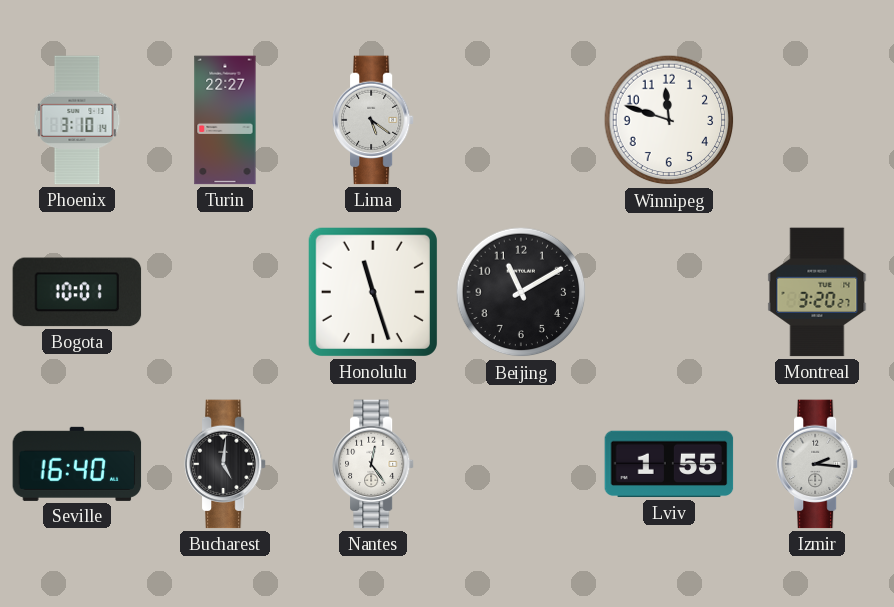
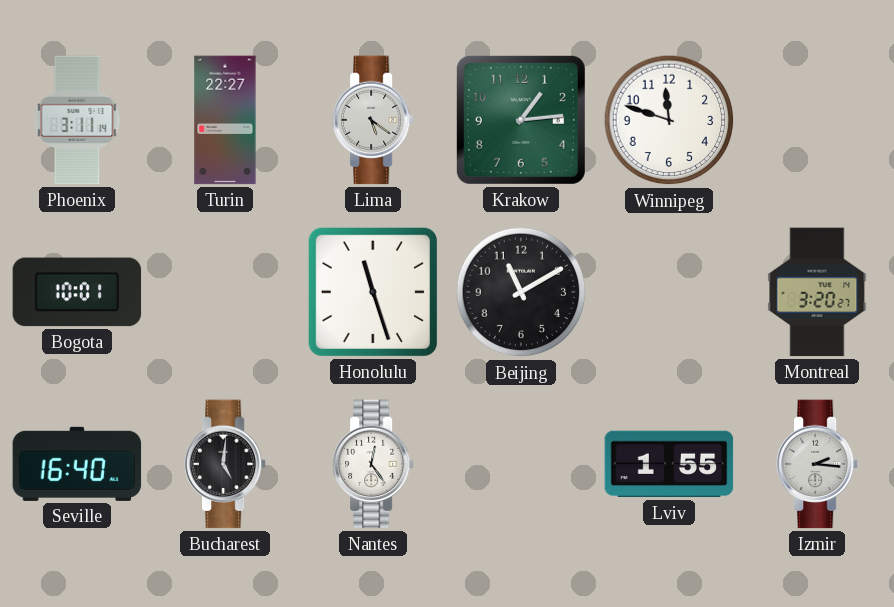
Phoenix: 3:10 -> 3:11 (77, 120)
Krakow: none -> 1:14 (521, 120)
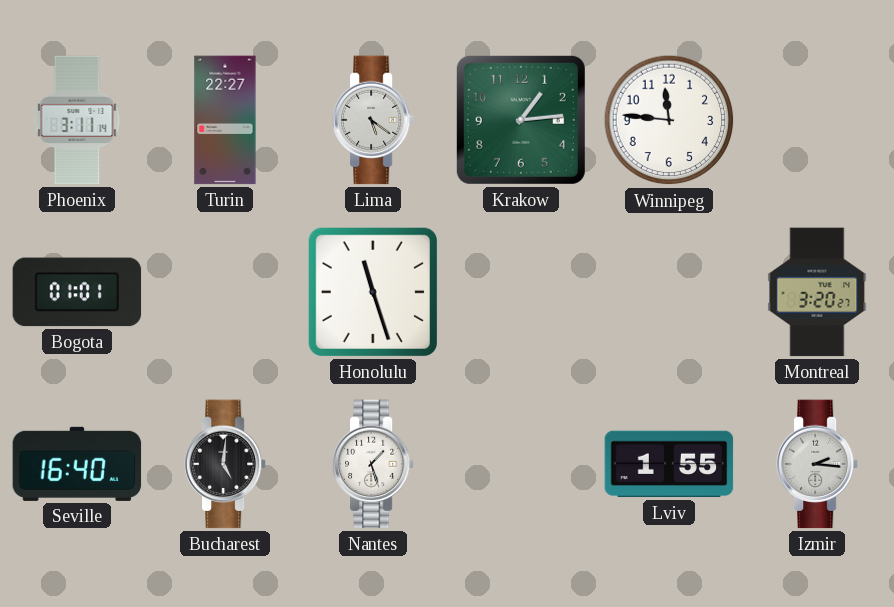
Winnipeg: 11:48 -> 11:46 (669, 120)
Bogota: 10:01 -> 01:01 (77, 292)
Beijing: 11:10 -> none (521, 292)
Nantes: 12:24 -> 1:27 (373, 464)
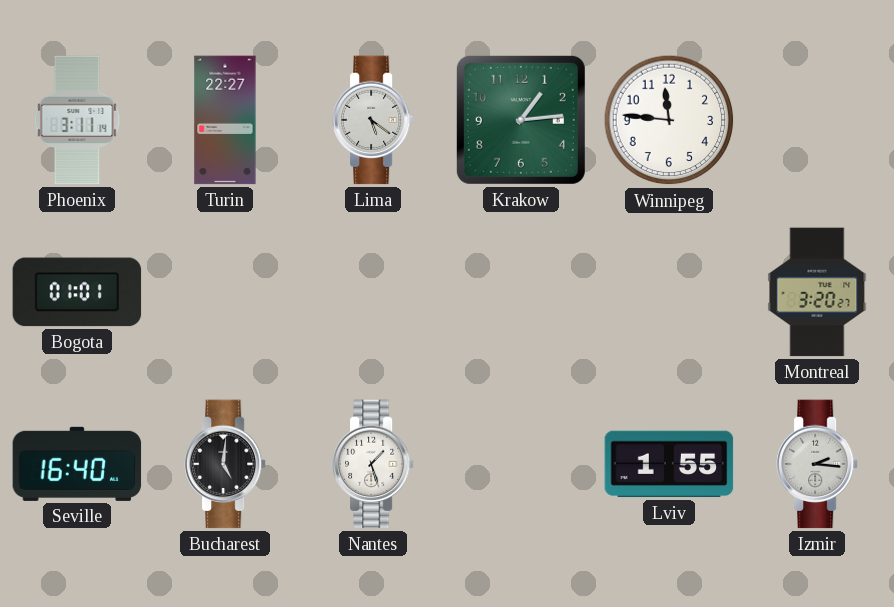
Honolulu: 11:27 -> none (373, 292)
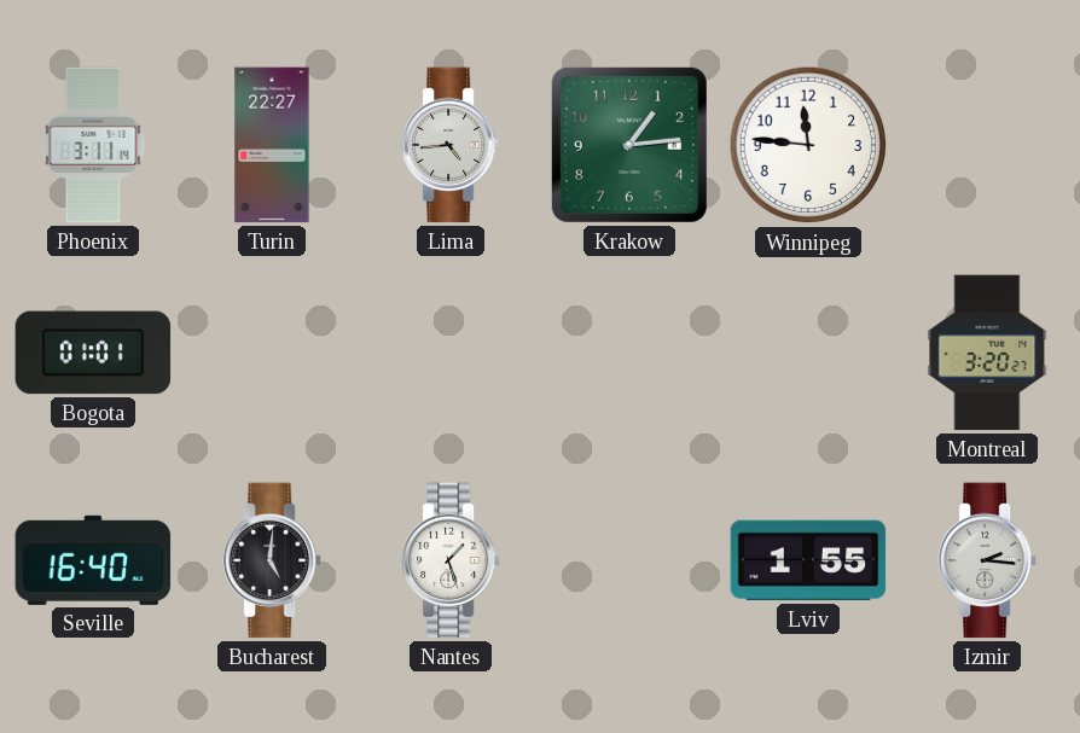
Lima: 5:21 -> 4:44 (451, 145)
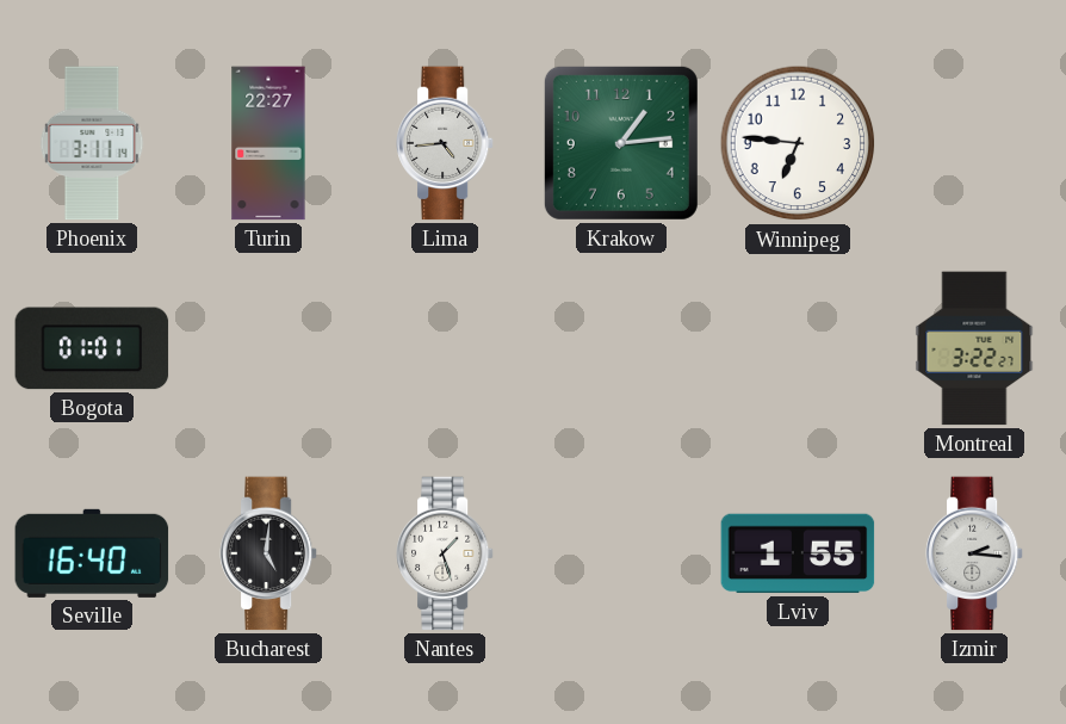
Winnipeg: 11:46 -> 6:46 (798, 143)
Montreal: 3:20 -> 3:22 (974, 348)
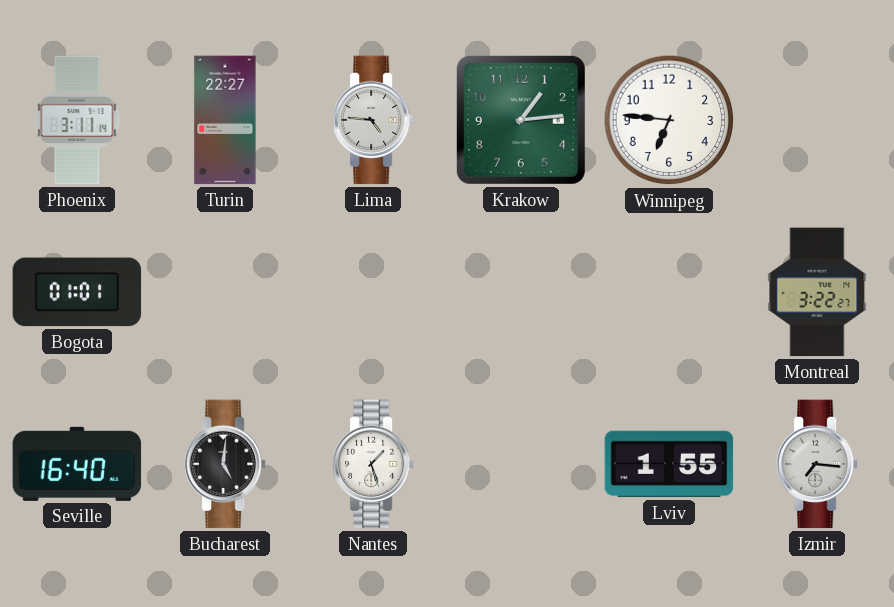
Lima: 4:44 -> 4:46 (373, 120)
Izmir: 2:16 -> 7:16 (817, 464)
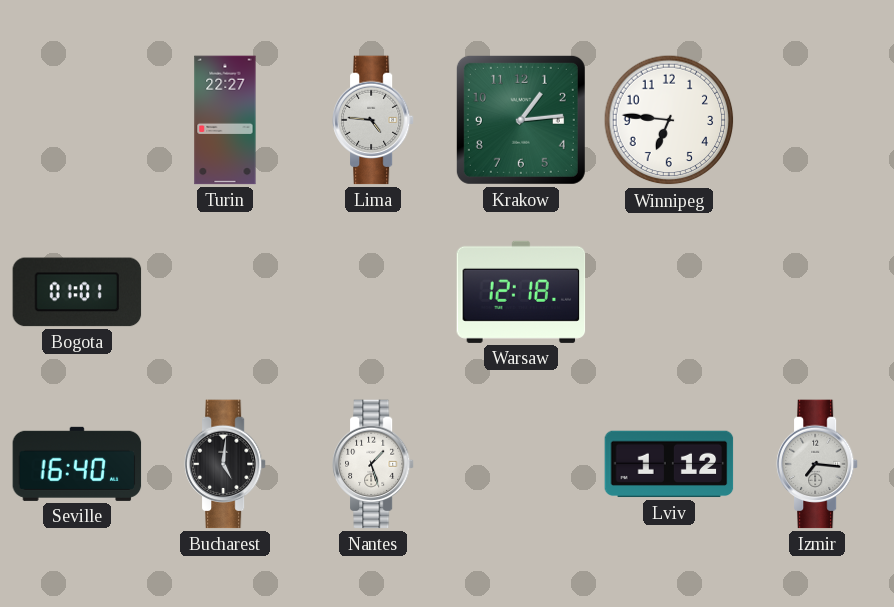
Phoenix: 3:11 -> none (77, 120)
Warsaw: none -> 12:18 (521, 292)
Montreal: 3:22 -> none (817, 292)
Lviv: 1:55 -> 1:12 (669, 464)
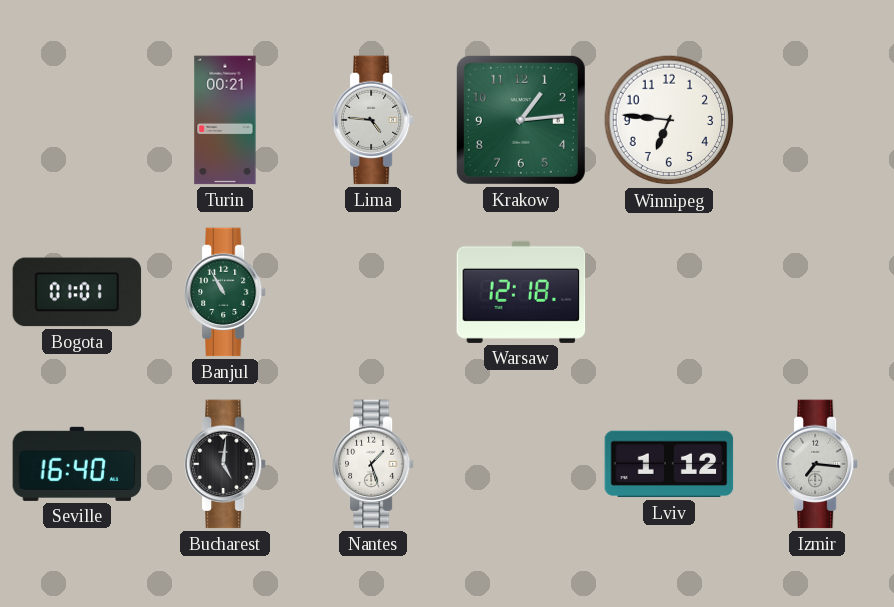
Turin: 22:27 -> 00:21 (225, 120)
Banjul: none -> 10:55 (225, 292)
